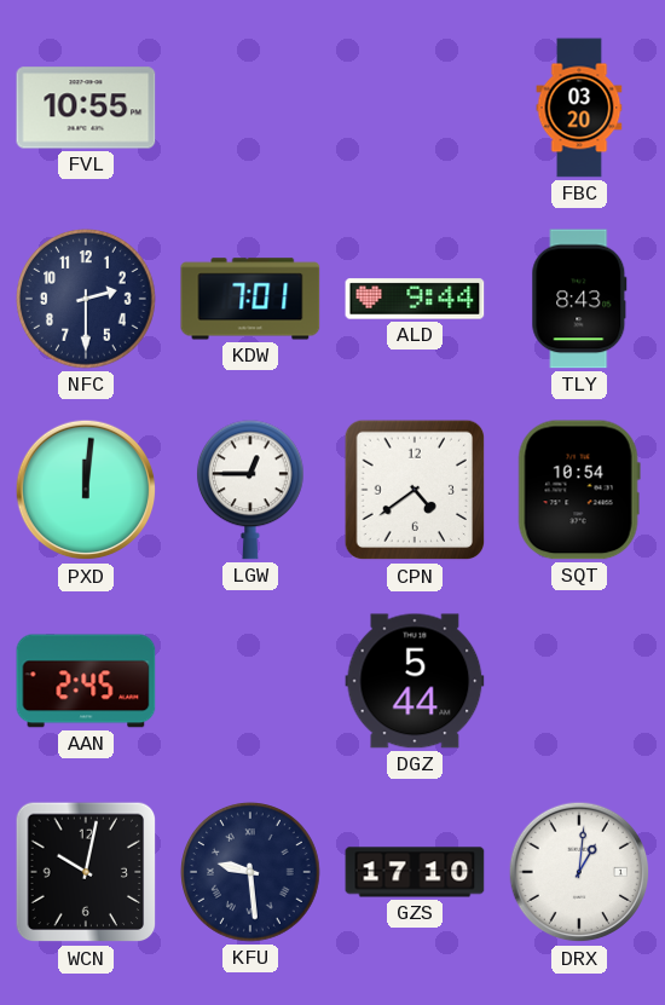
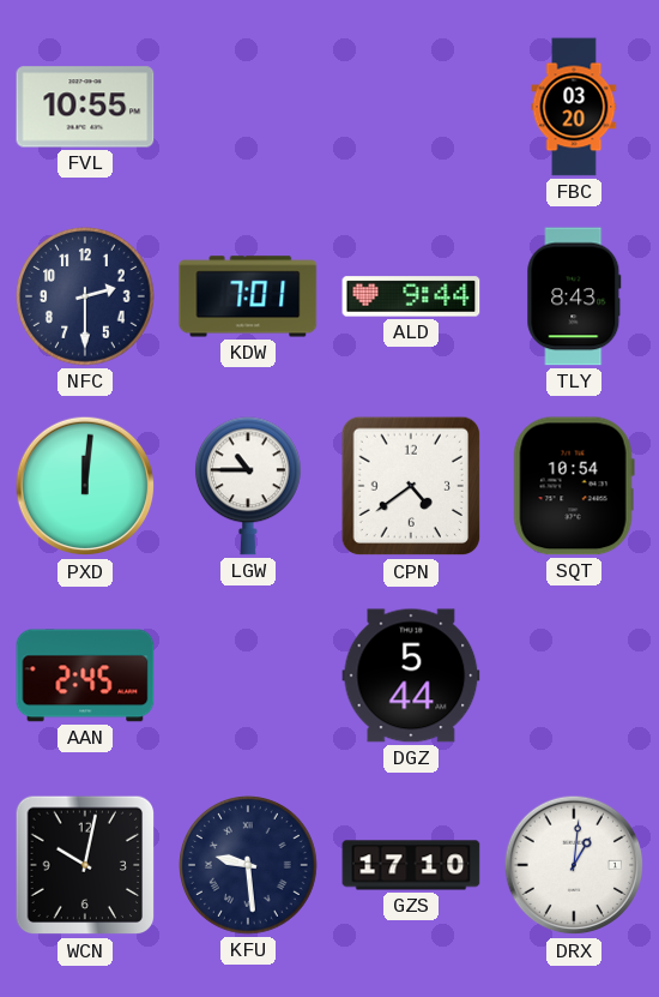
LGW: 12:45 -> 10:45 (248, 486)
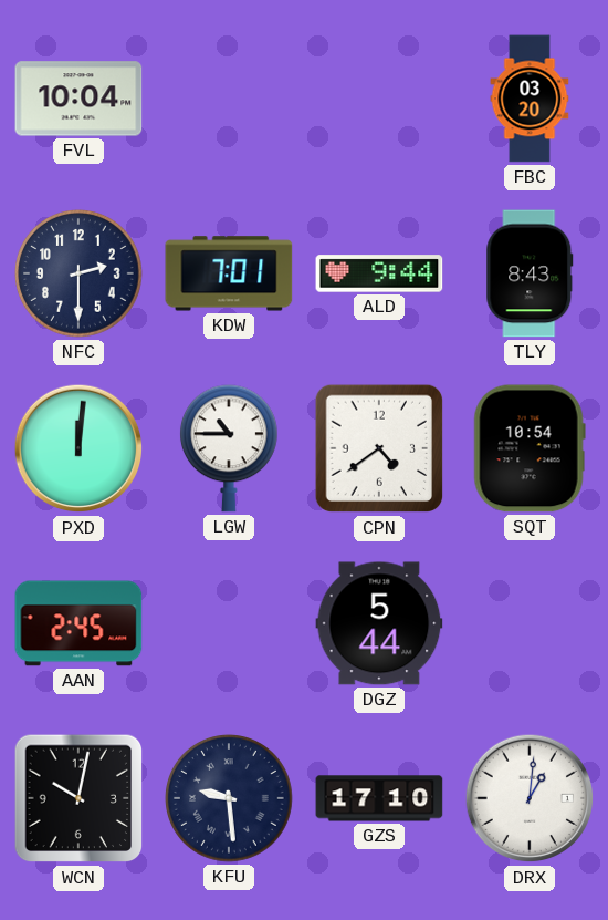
FVL: 10:55 -> 10:04 (78, 99)
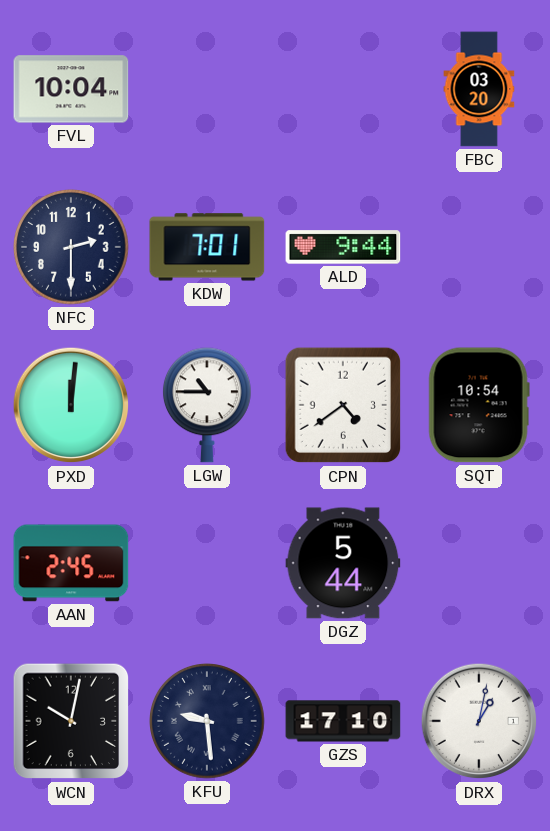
TLY: 8:43 -> none (530, 273)
DRX: 1:01 -> 1:02 (479, 721)
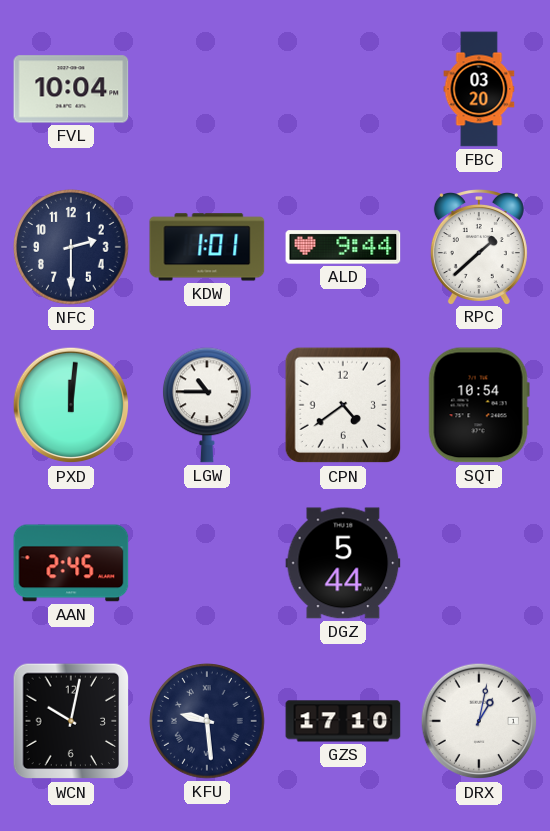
KDW: 7:01 -> 1:01 (207, 247)
RPC: none -> 1:38 (479, 247)
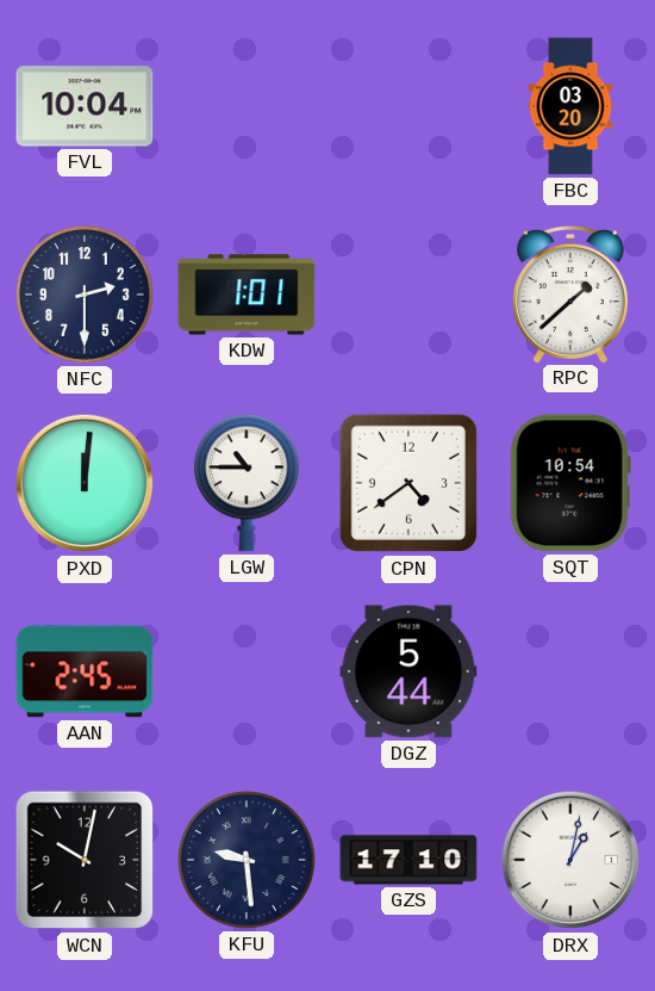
ALD: 9:44 -> none (343, 247)
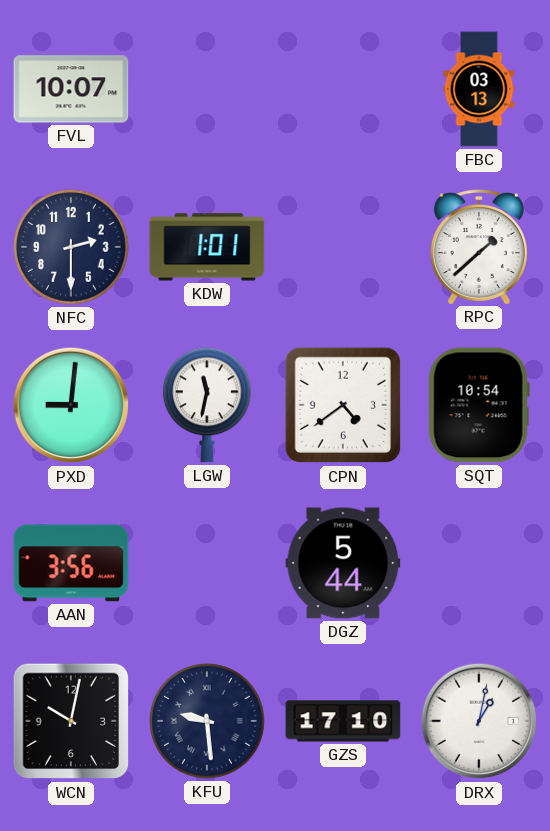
FVL: 10:04 -> 10:07 (71, 89)
FBC: 03:20 -> 03:13 (479, 89)
PXD: 12:01 -> 9:01 (71, 405)
LGW: 10:45 -> 11:32 (207, 405)
AAN: 2:45 -> 3:56 (71, 563)
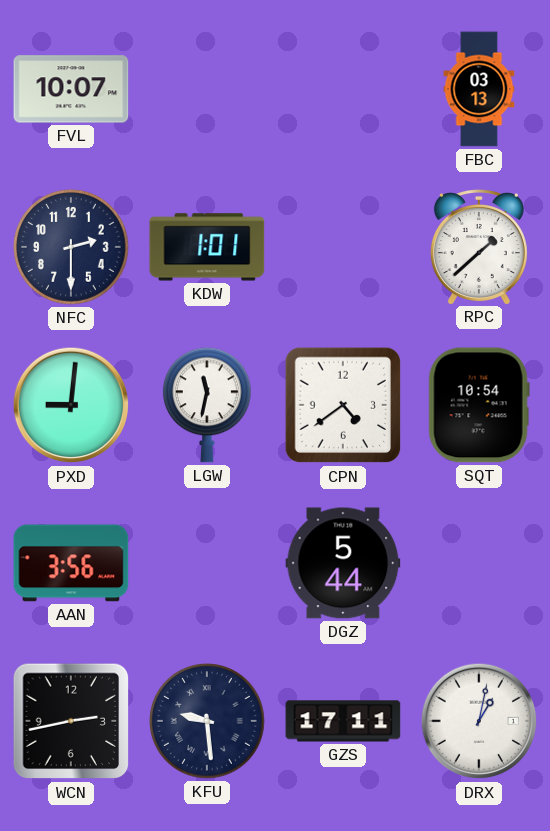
WCN: 10:02 -> 2:43 (71, 721)
GZS: 17:10 -> 17:11 (343, 721)
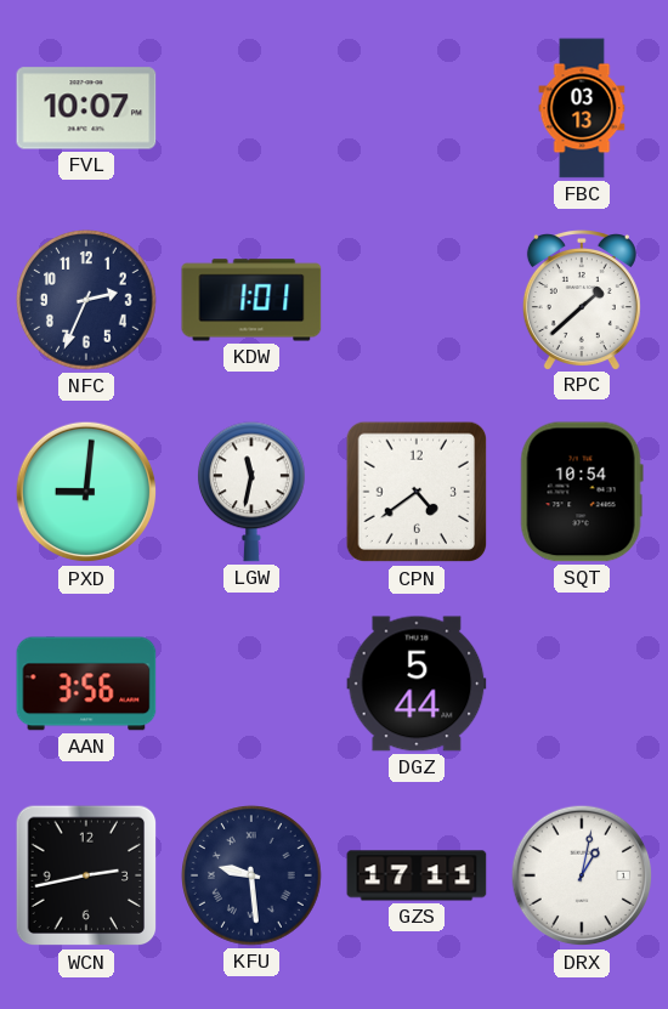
NFC: 2:30 -> 2:34 (87, 301)
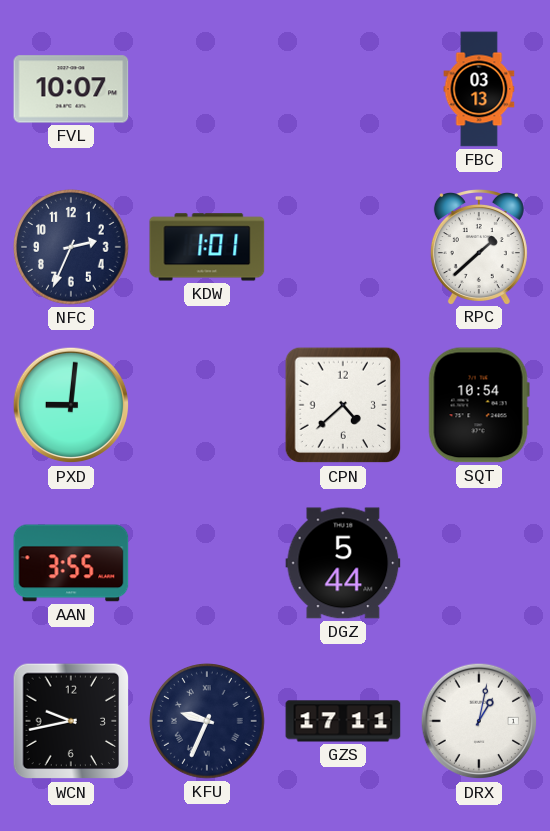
LGW: 11:32 -> none (251, 492)
CPN: 4:39 -> 4:38 (343, 405)
AAN: 3:56 -> 3:55 (71, 563)
WCN: 2:43 -> 9:43 (71, 721)
KFU: 9:29 -> 9:34 (208, 722)
